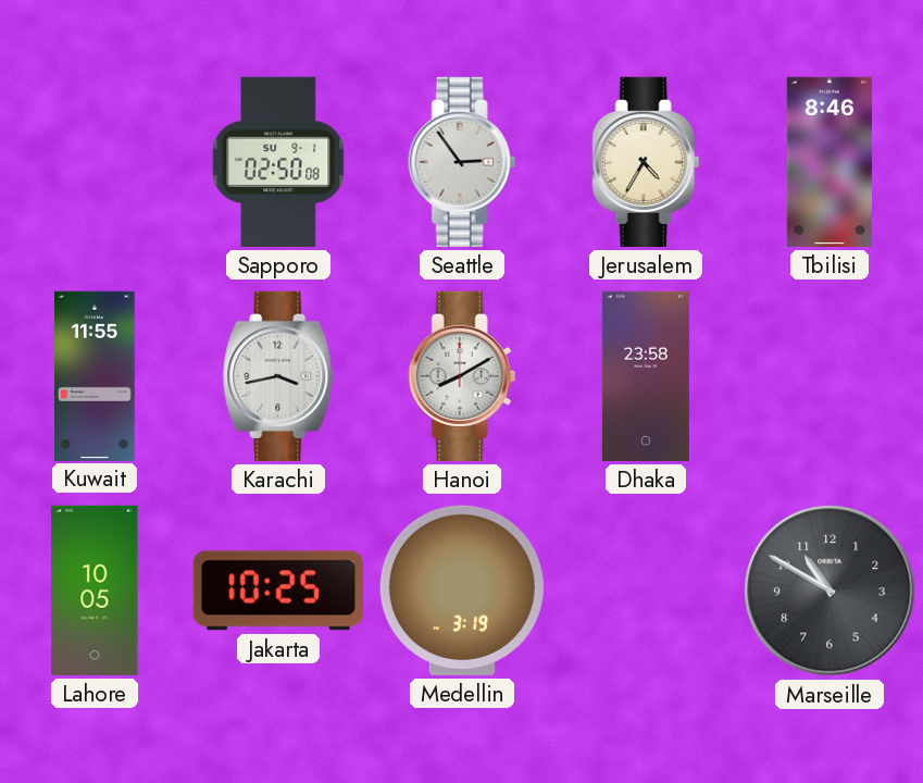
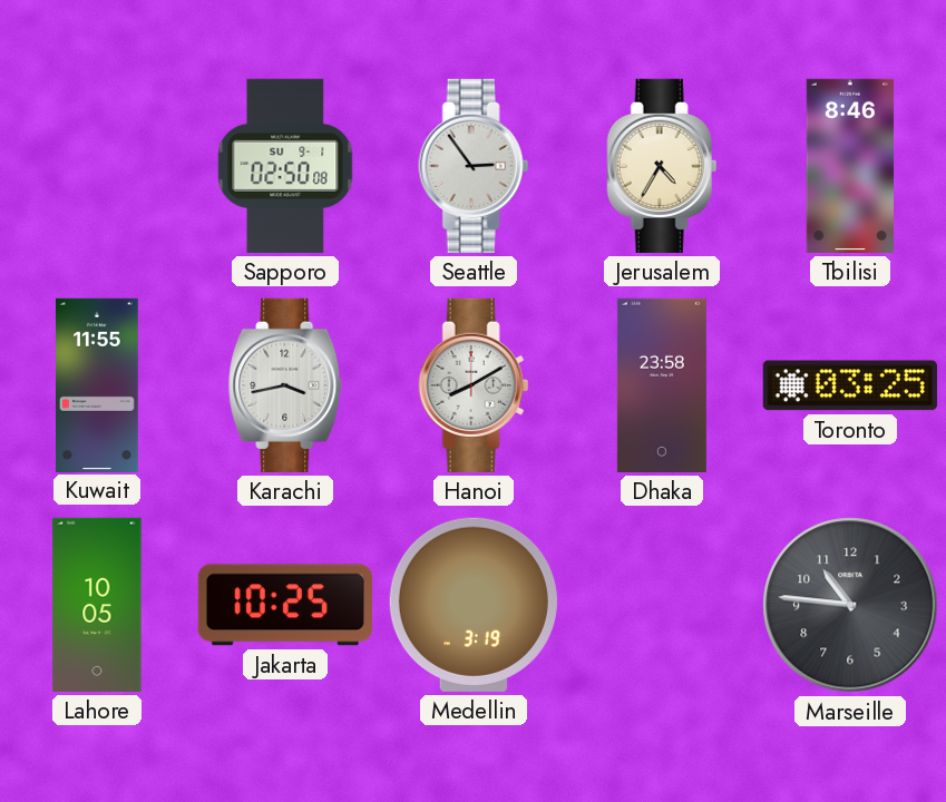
Toronto: none -> 03:25 (850, 385)
Marseille: 10:50 -> 10:46 (850, 605)
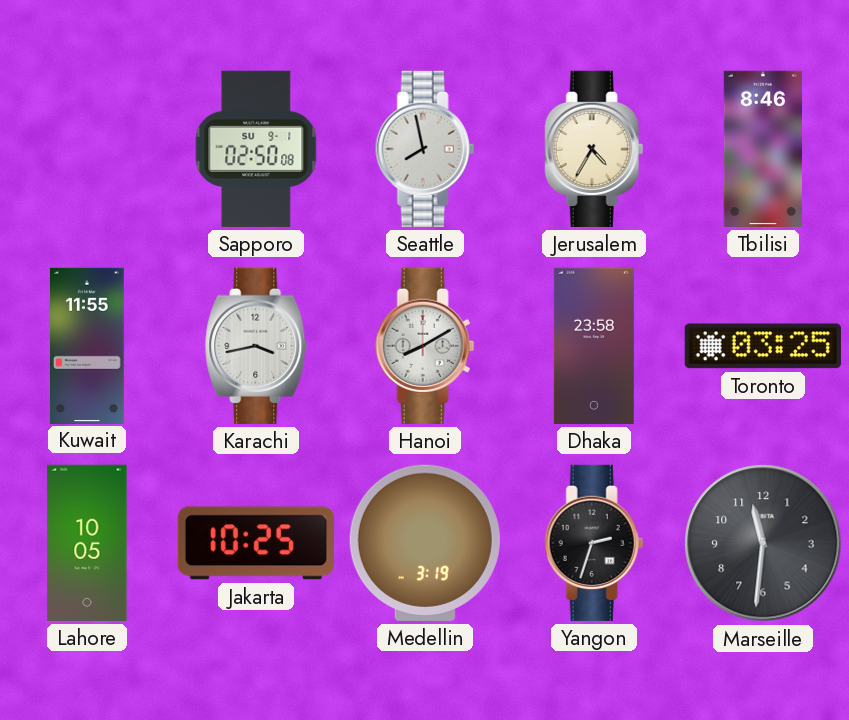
Seattle: 2:54 -> 7:58 (425, 149)
Yangon: none -> 2:33 (594, 543)
Marseille: 10:46 -> 11:31 (763, 543)
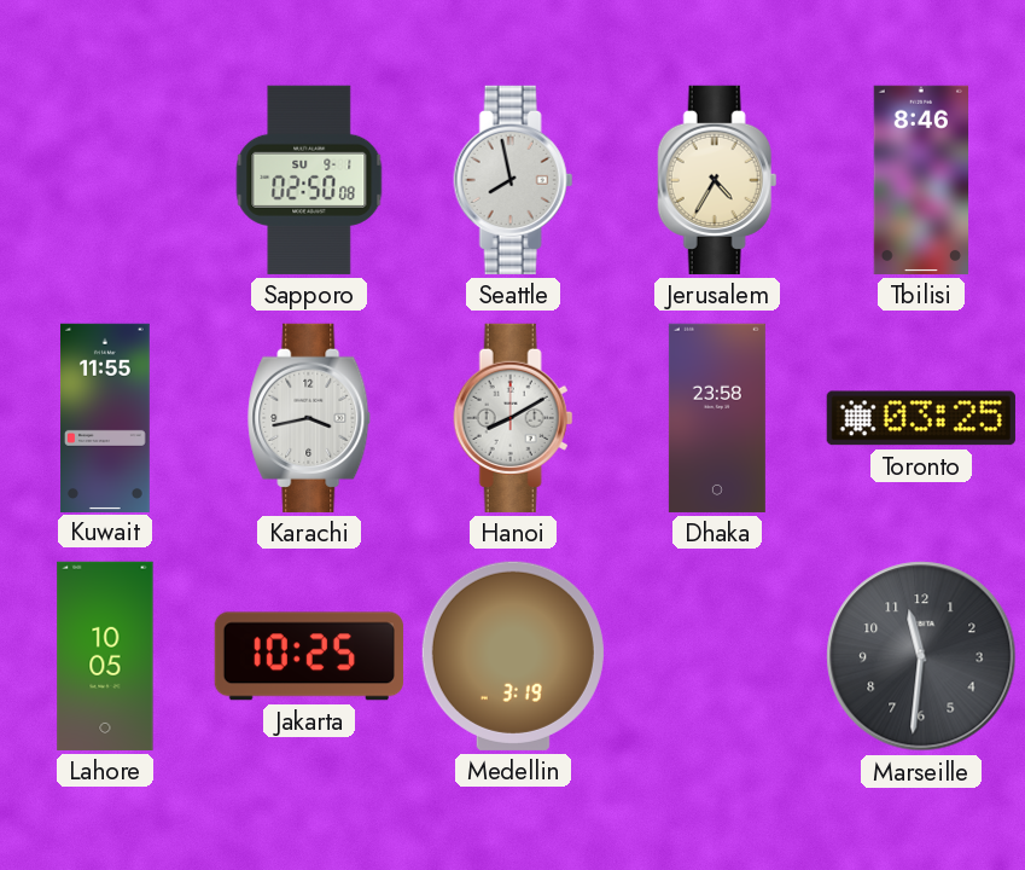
Yangon: 2:33 -> none (594, 543)
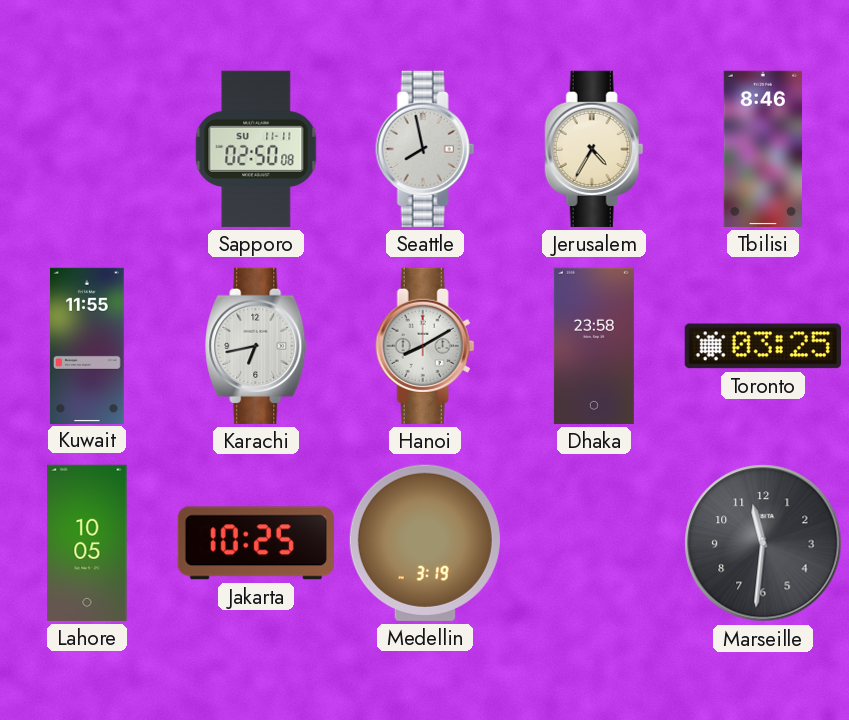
Sapporo date: SU 9-1 -> SU 11-11 (256, 149)
Karachi: 3:43 -> 6:43 (257, 346)
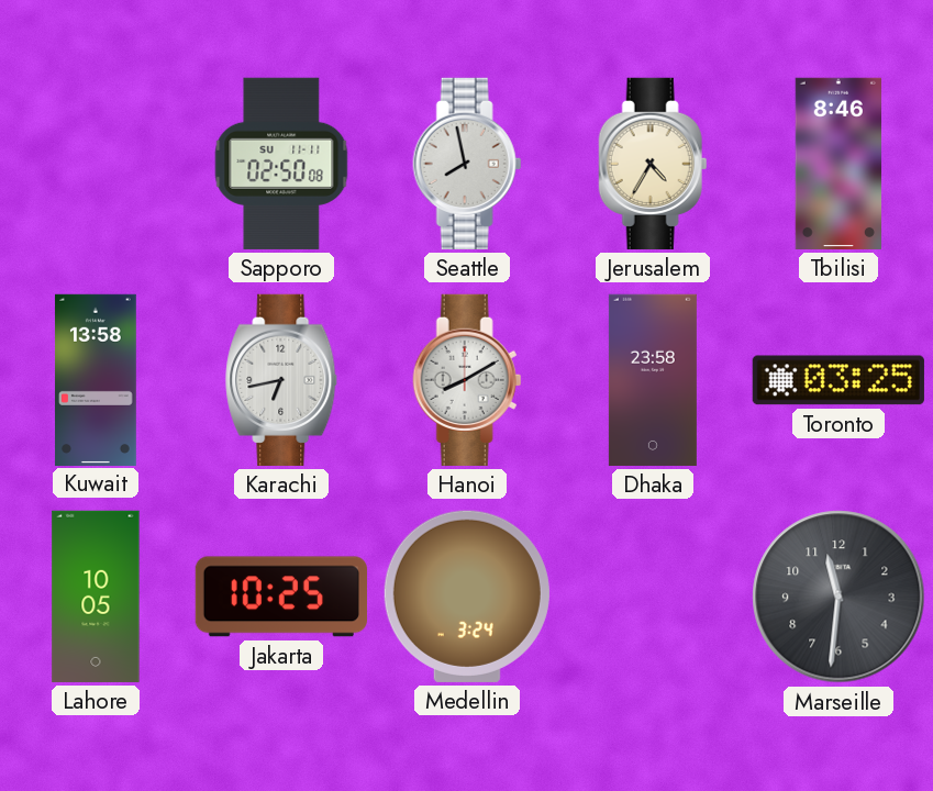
Kuwait: 11:55 -> 13:58 (96, 379)
Medellin: 3:19 -> 3:24 (467, 597)
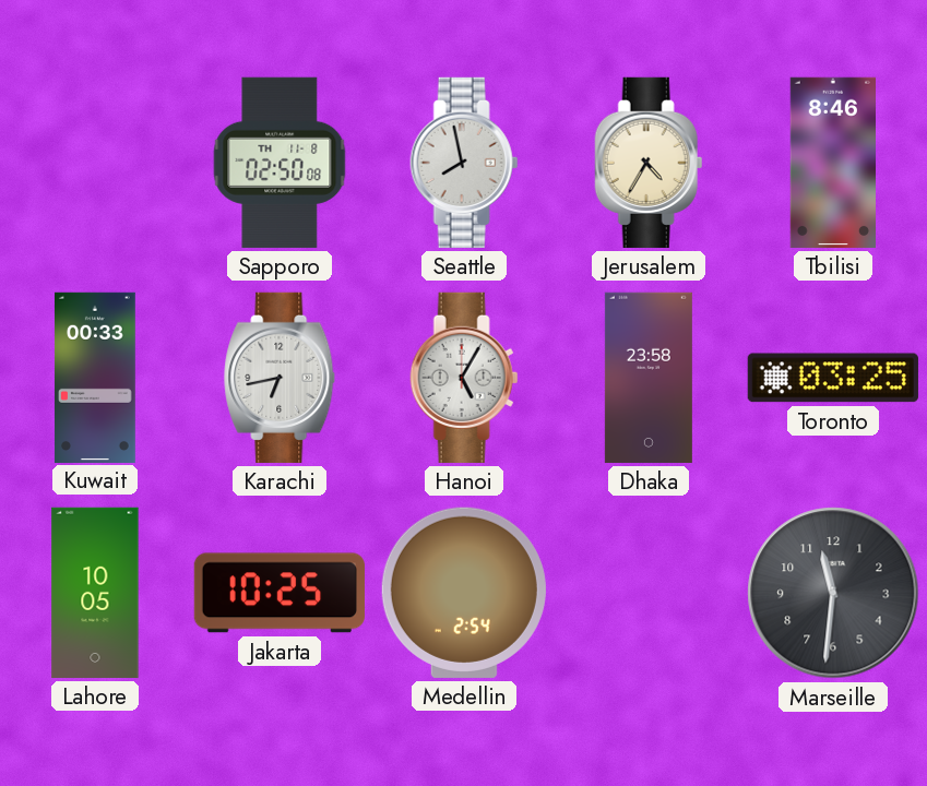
Sapporo date: SU 11-11 -> TH 11-8 (280, 163)
Kuwait: 13:58 -> 00:33 (95, 377)
Hanoi: 8:10 -> 5:05 (464, 378)
Medellin: 3:24 -> 2:54 (464, 593)
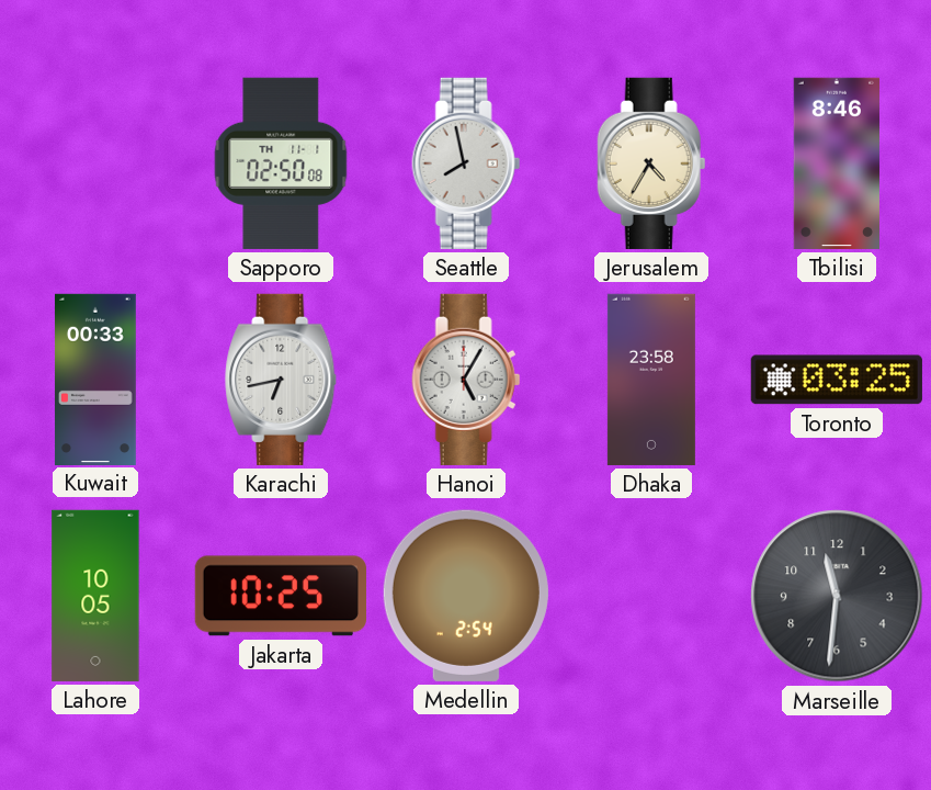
Sapporo date: TH 11-8 -> TH 11-1 (281, 163)
